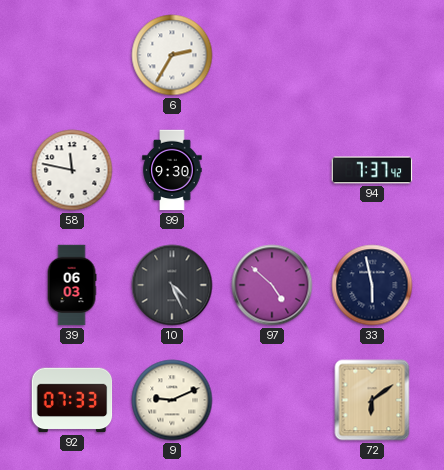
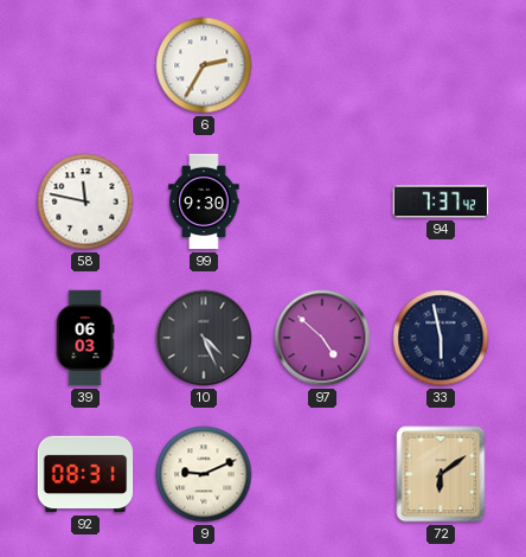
92: 07:33 -> 08:31 (85, 474)
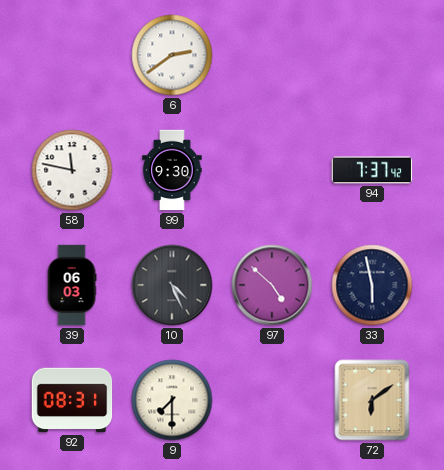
6: 2:35 -> 2:39 (172, 55)
9: 9:11 -> 7:30 (172, 400)
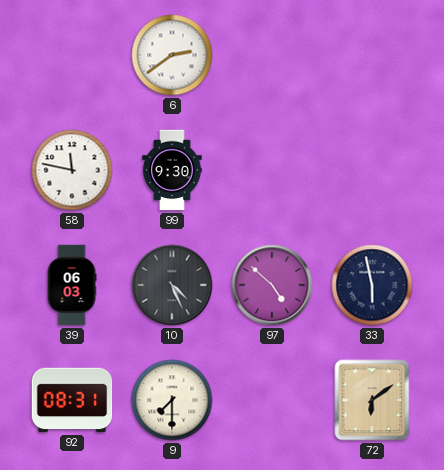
94: 7:37 -> none (372, 170)
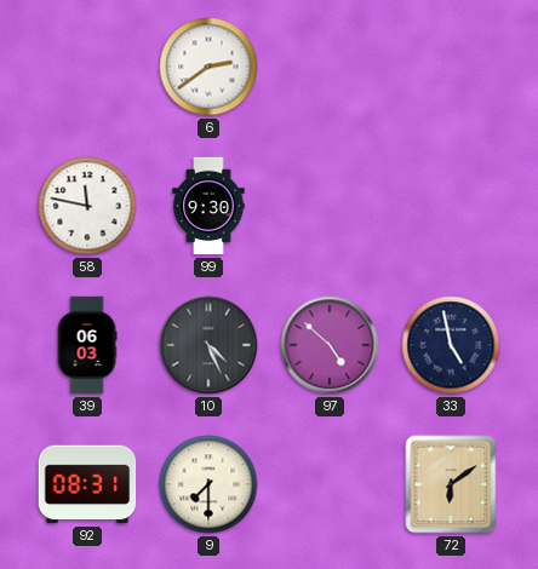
33: 5:58 -> 4:58 (451, 345)
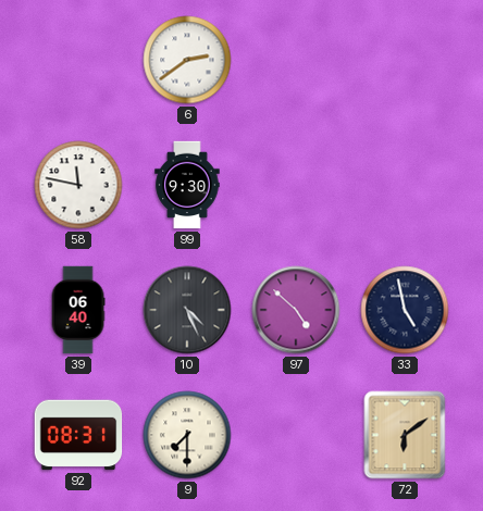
39: 06:03 -> 06:40 (78, 310)
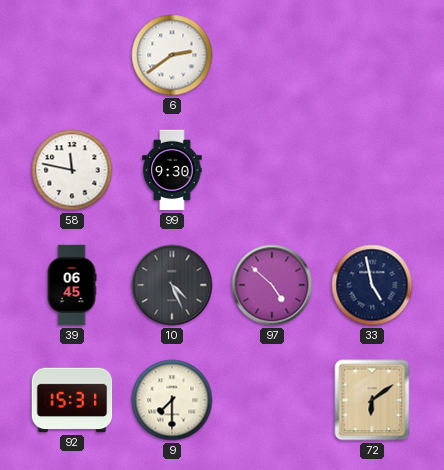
39: 06:40 -> 06:45 (72, 285)
92: 08:31 -> 15:31 (72, 400)
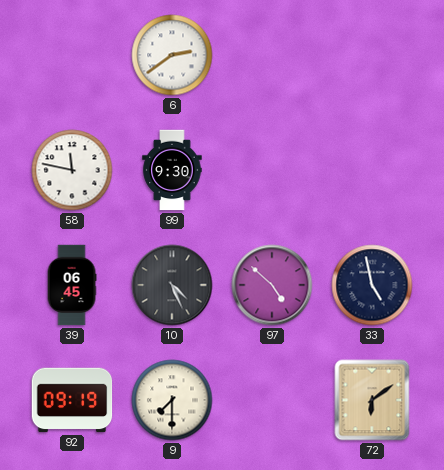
92: 15:31 -> 09:19 (72, 400)
